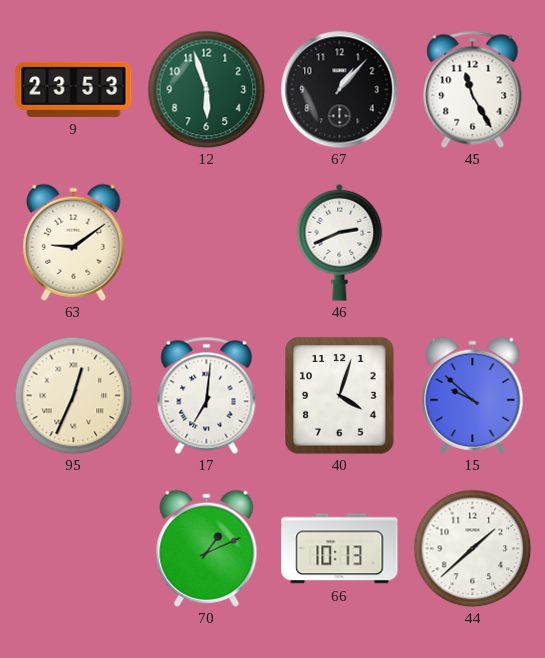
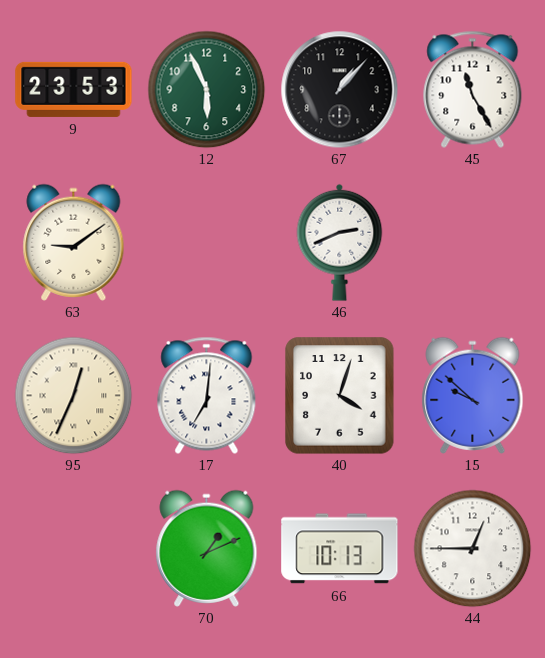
12: 5:57 -> 5:56 (206, 89)
44: 1:38 -> 12:45 (472, 548)
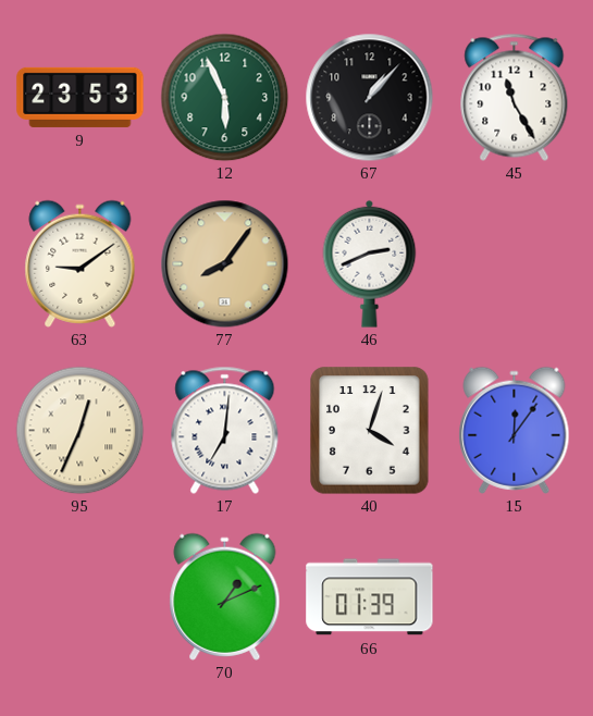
77: none -> 8:06 (224, 263)
15: 9:52 -> 12:06 (515, 430)
66: 10:13 -> 01:39 (370, 597)
44: 12:45 -> none (472, 548)
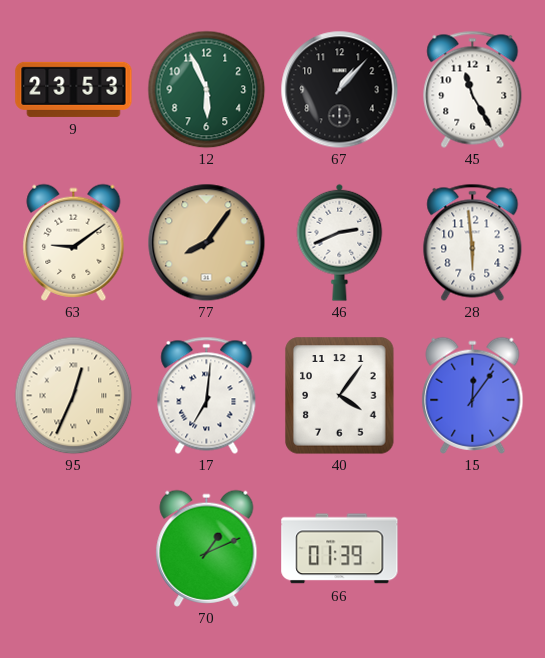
28: none -> 5:59 (473, 242)
40: 4:03 -> 4:06 (340, 396)
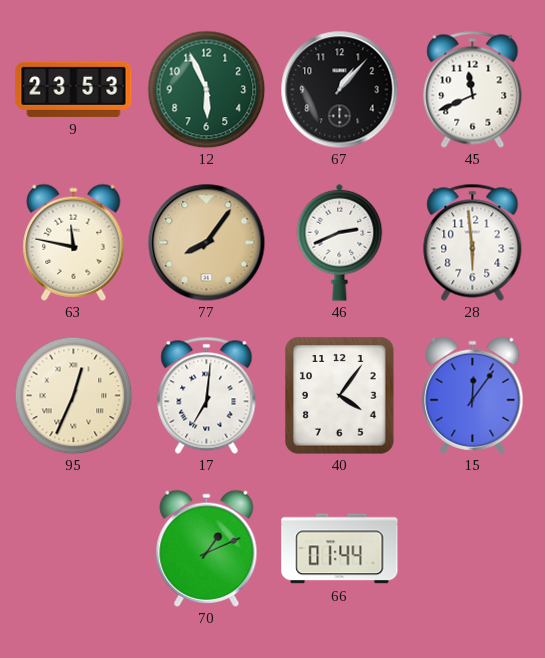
45: 11:25 -> 11:41 (473, 89)
63: 9:09 -> 11:47 (74, 242)
66: 01:39 -> 01:44 (340, 549)
